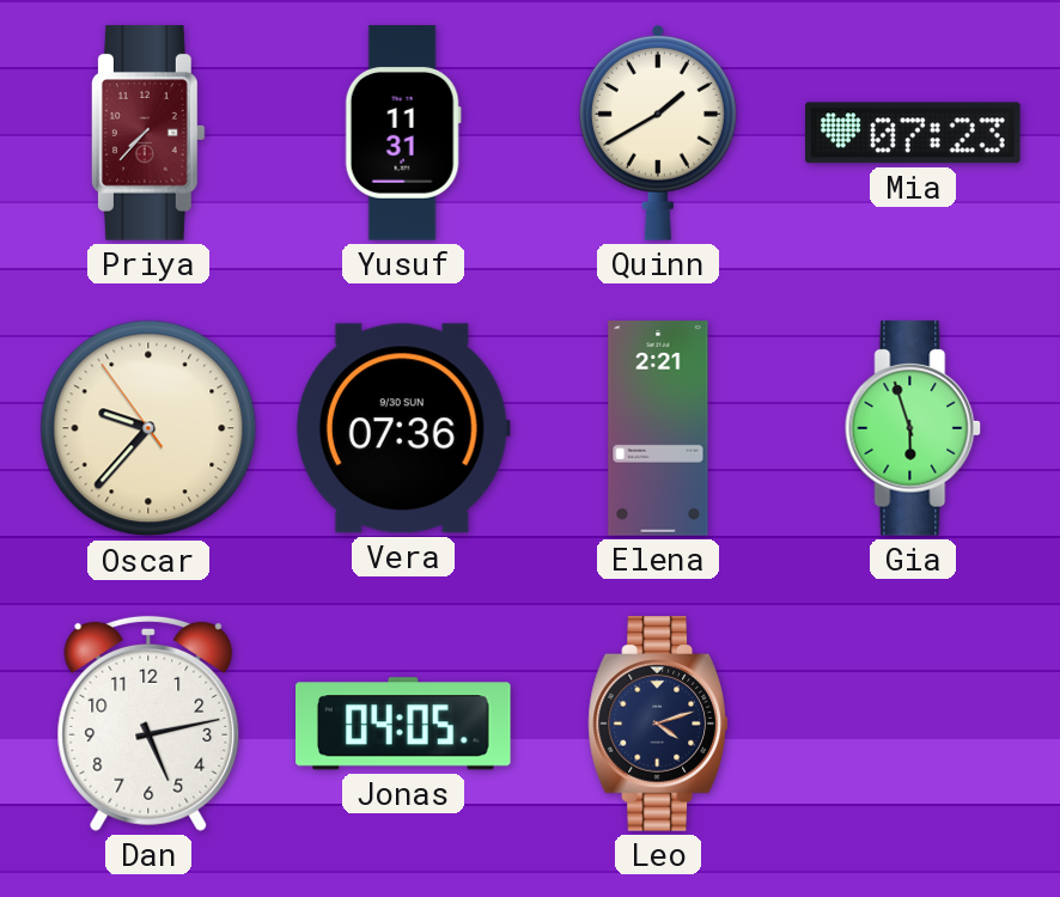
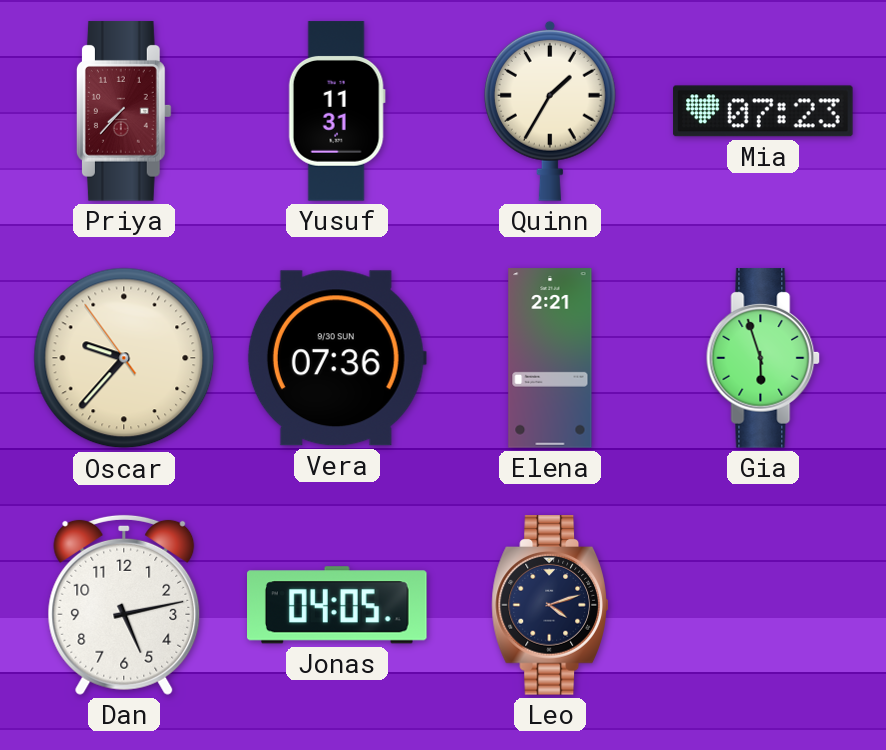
Quinn: 1:40 -> 1:35 (550, 111)
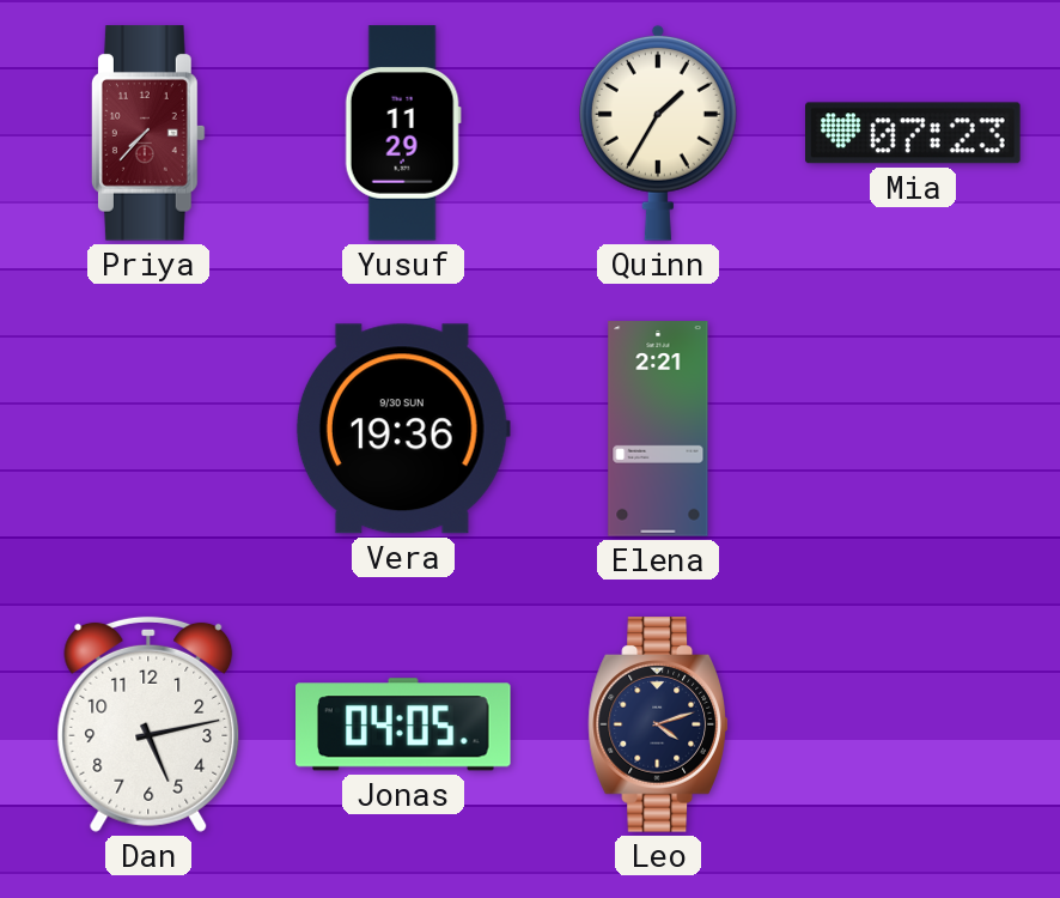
Yusuf: 11:31 -> 11:29 (403, 133)
Oscar: 9:36 -> none (124, 358)
Vera: 07:36 -> 19:36 (403, 429)
Gia: 5:57 -> none (763, 358)
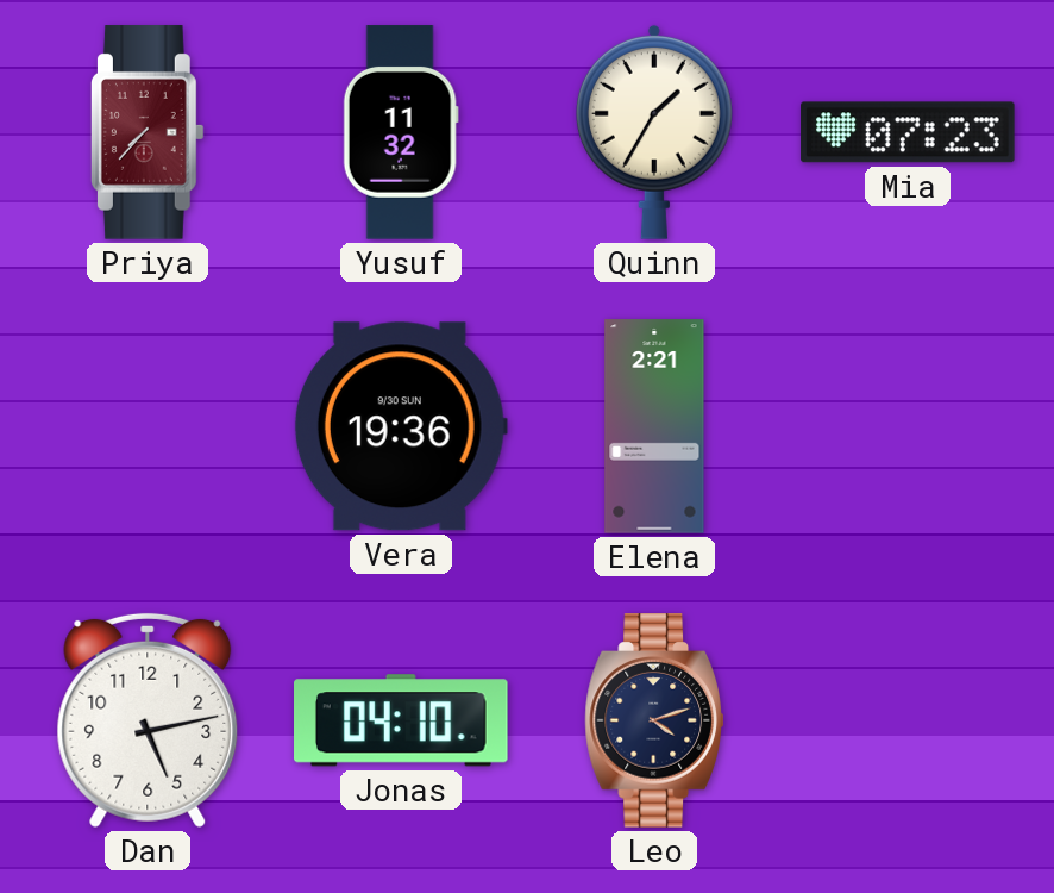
Yusuf: 11:29 -> 11:32 (401, 132)
Jonas: 04:05 -> 04:10 (402, 720)
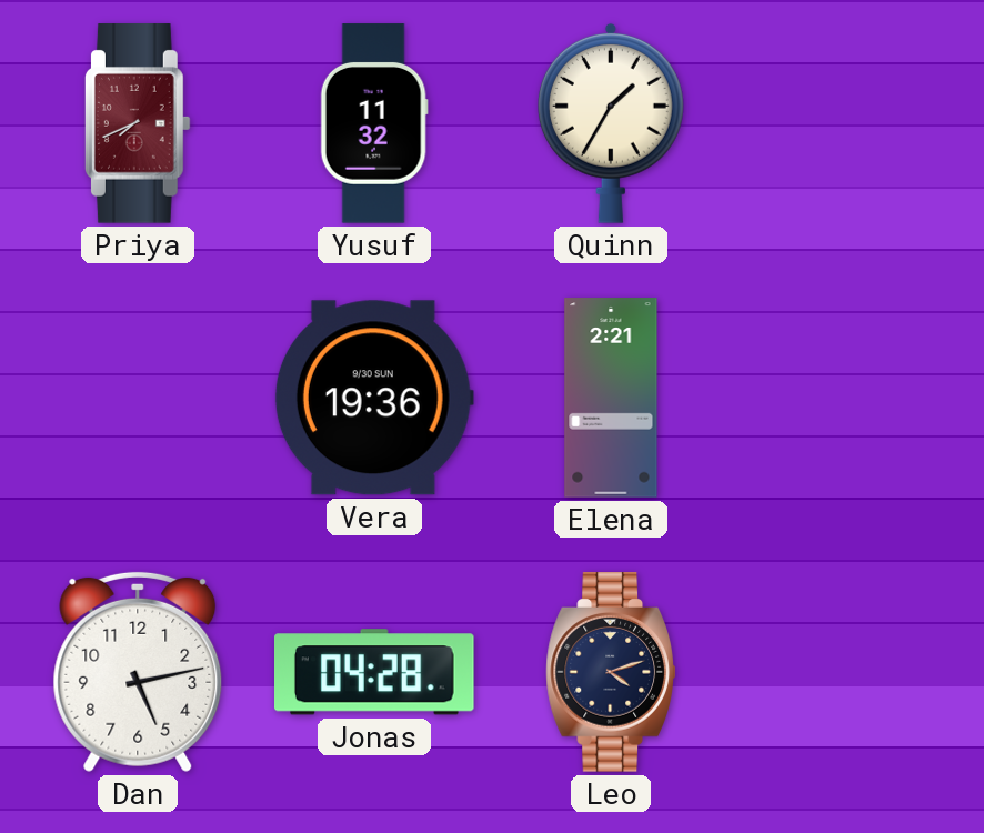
Priya: 7:37 -> 7:41 (138, 123)
Mia: 07:23 -> none (908, 132)
Jonas: 04:10 -> 04:28 (375, 672)
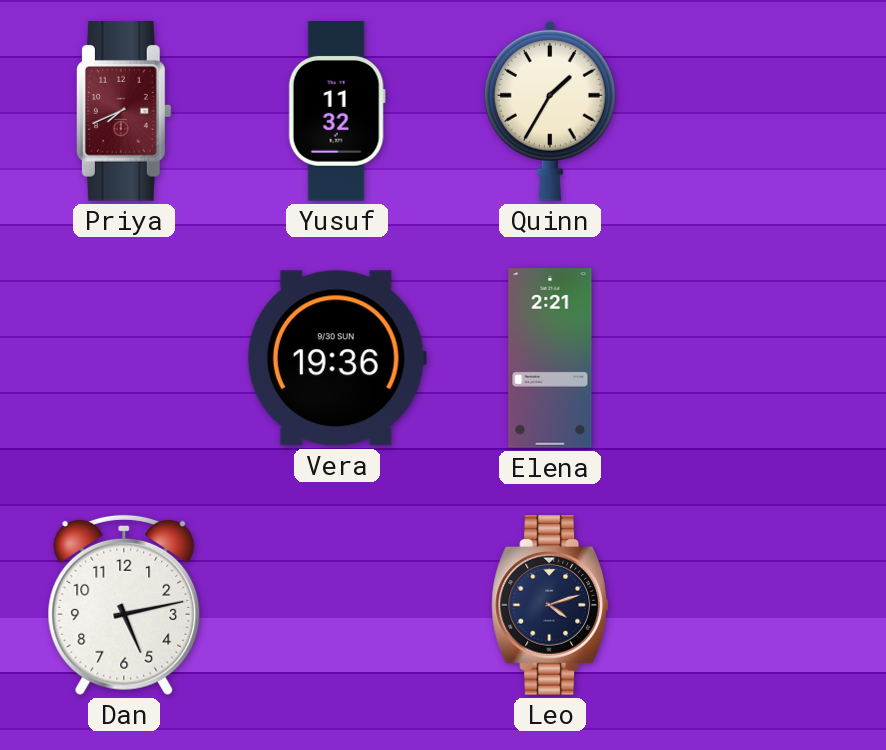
Jonas: 04:28 -> none (375, 672)
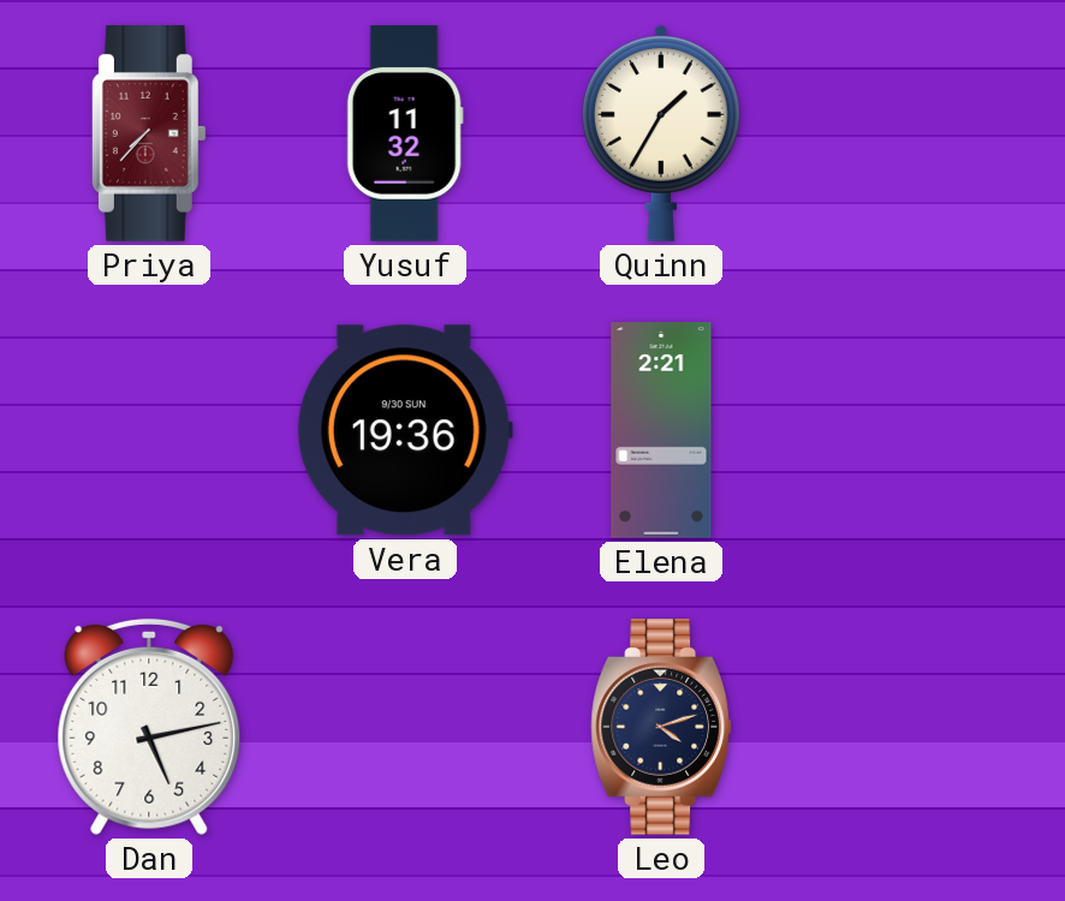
Priya: 7:41 -> 7:37 (149, 133)
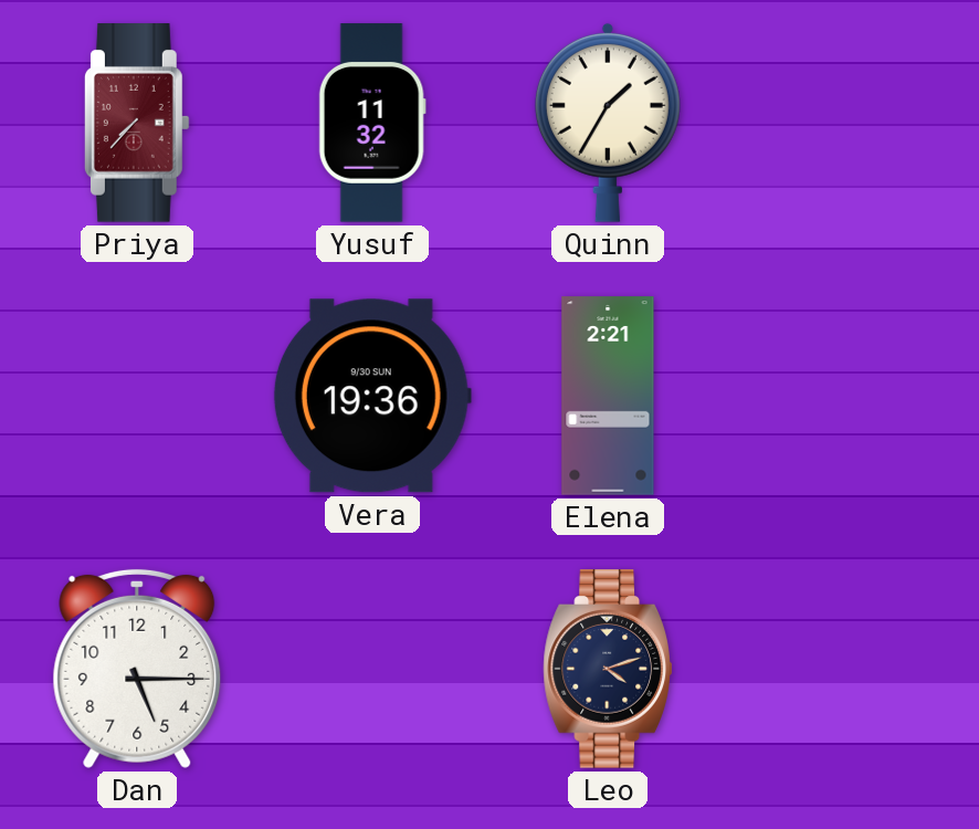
Dan: 5:13 -> 5:15 (137, 669)
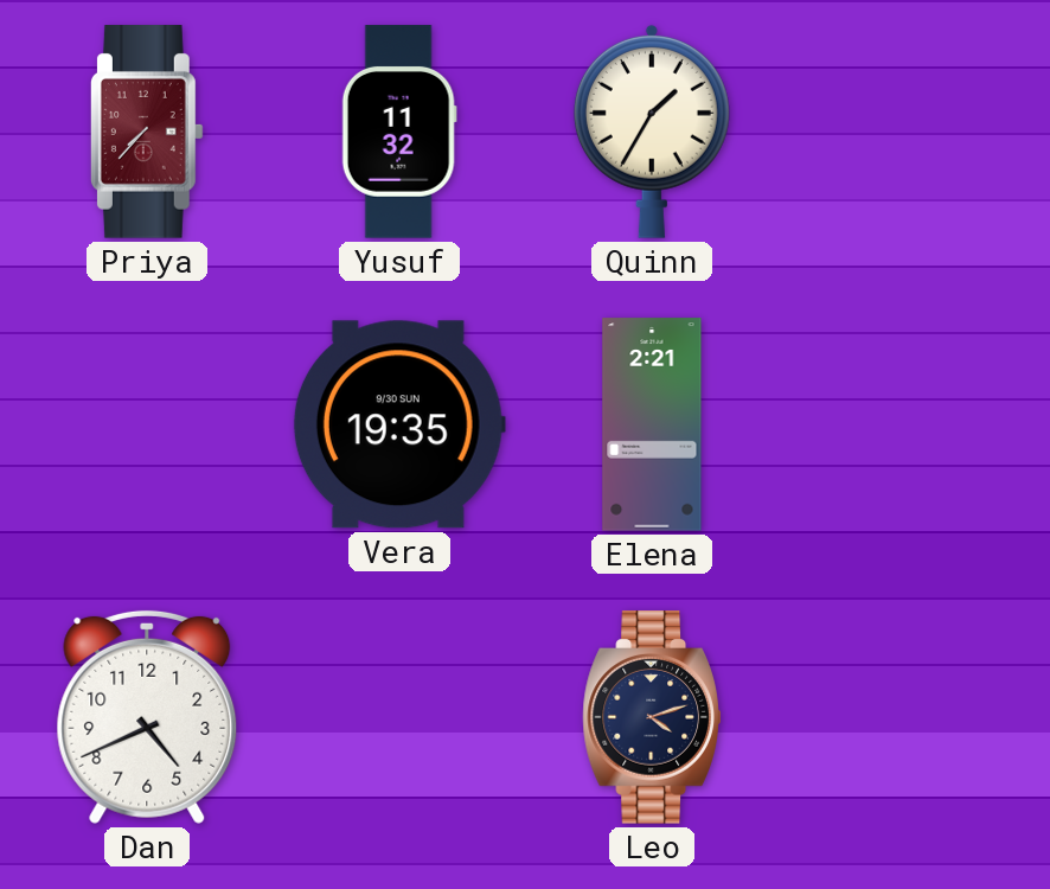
Vera: 19:36 -> 19:35 (399, 424)
Dan: 5:15 -> 4:41 (147, 717)
